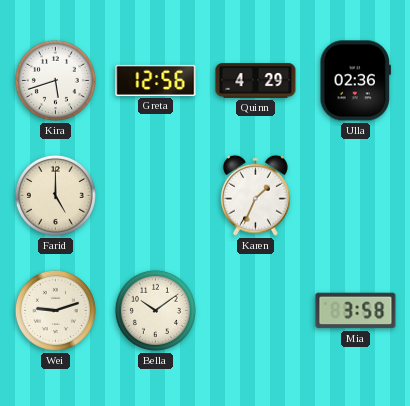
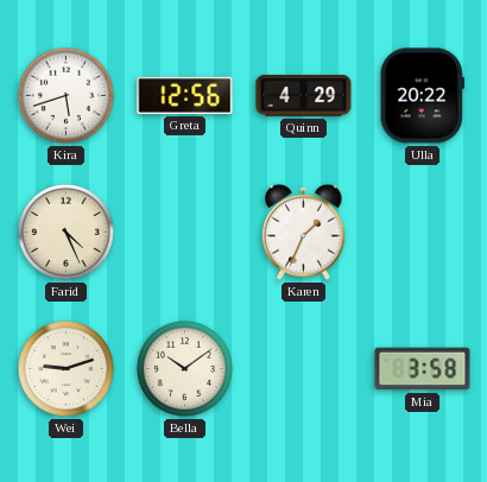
Ulla: 02:36 -> 20:22 (423, 96)
Farid: 5:00 -> 4:26 (65, 232)
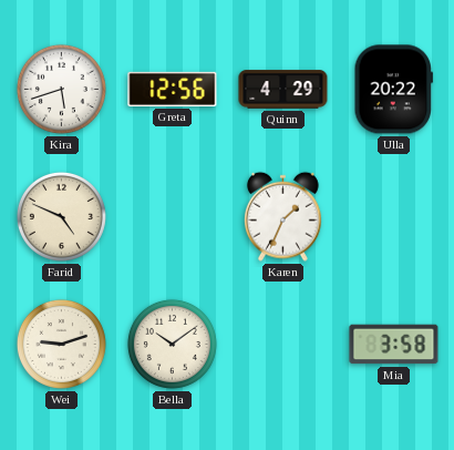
Farid: 4:26 -> 4:49 (61, 216)
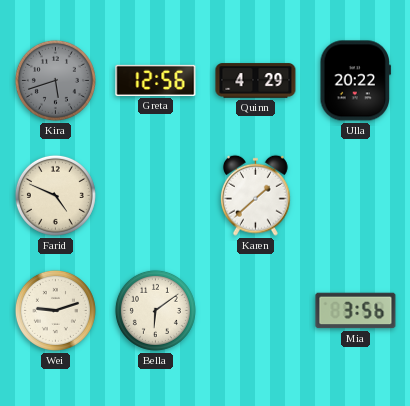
Kira dial: white -> grey (55, 80)
Karen: 1:34 -> 1:38 (255, 195)
Bella: 10:09 -> 6:09 (155, 310)
Mia: 3:58 -> 3:56 (356, 311)
